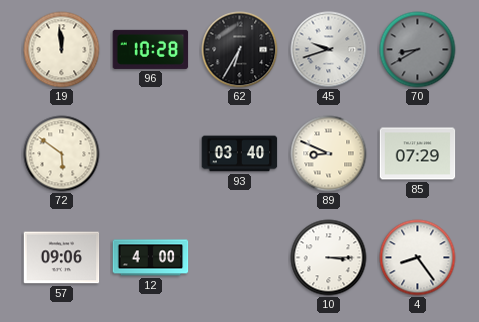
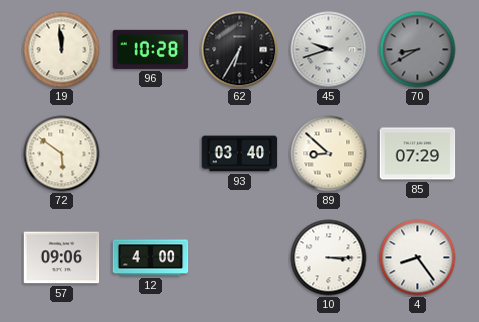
89: 8:49 -> 8:52 (329, 154)
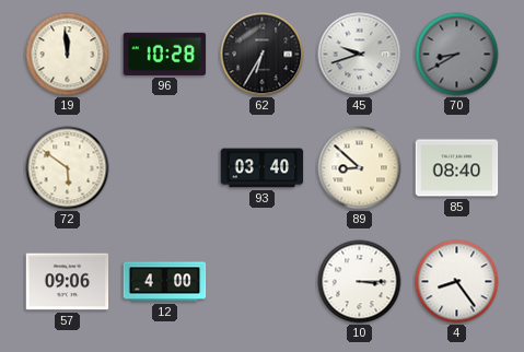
85: 07:29 -> 08:40 (457, 168)
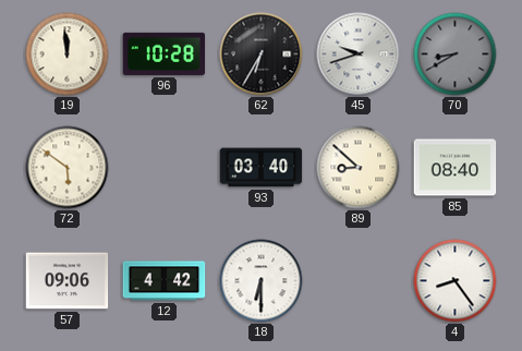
12: 4:00 -> 4:42 (165, 281)
18: none -> 6:30 (262, 281)
10: 3:15 -> none (360, 282)
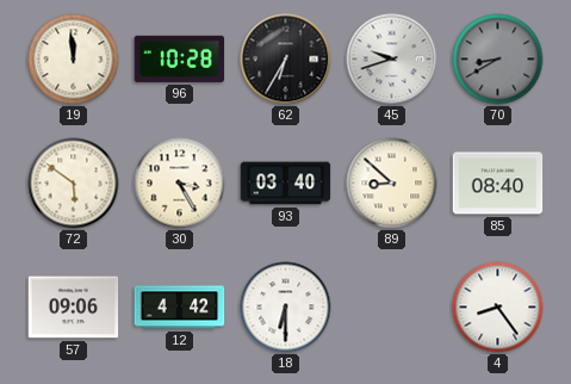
30: none -> 3:25 (180, 184)
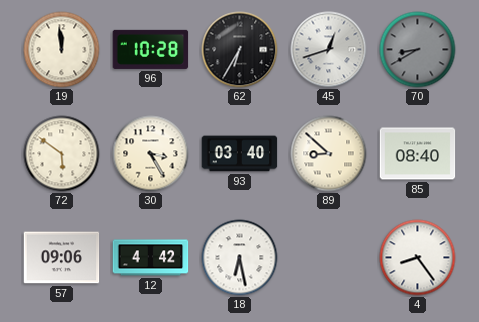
45: 9:42 -> 12:42 (329, 50)
18: 6:30 -> 6:28 (240, 258)
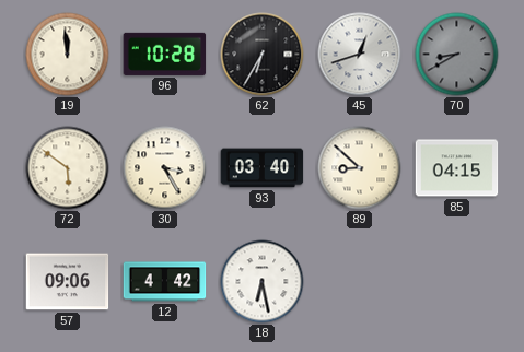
85: 08:40 -> 04:15 (457, 168)
4: 8:24 -> none (418, 258)
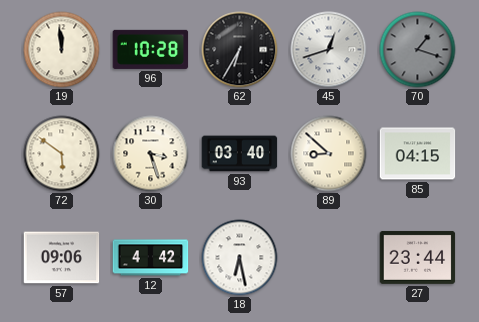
70: 8:40 -> 1:18 (418, 50)
30: 3:25 -> 3:27 (151, 154)
27: none -> 23:44 (418, 257)
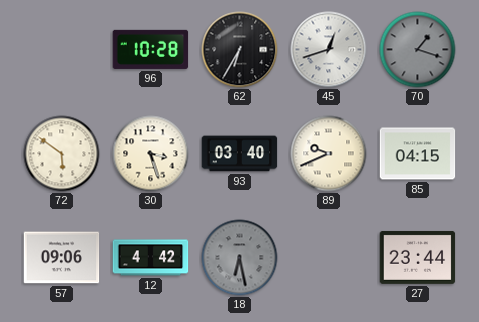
19: 11:59 -> none (62, 50)
89: 8:52 -> 9:41 (329, 154)
18 dial: white -> grey (240, 258)
